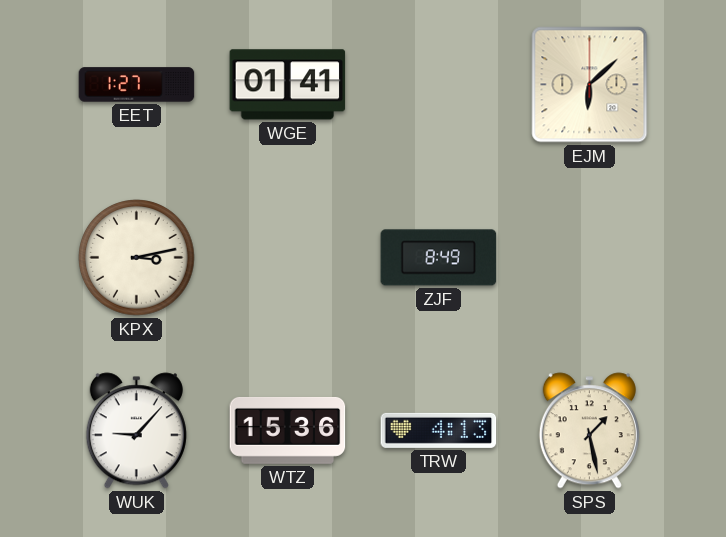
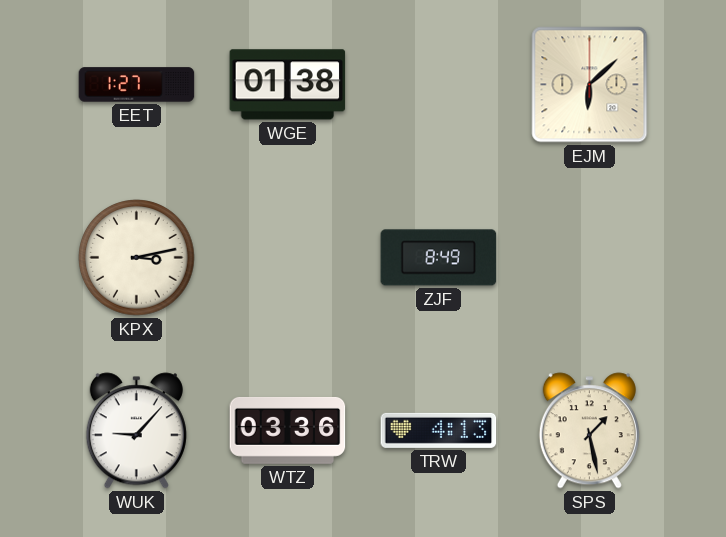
WGE: 01:41 -> 01:38 (288, 85)
WTZ: 15:36 -> 03:36 (288, 430)
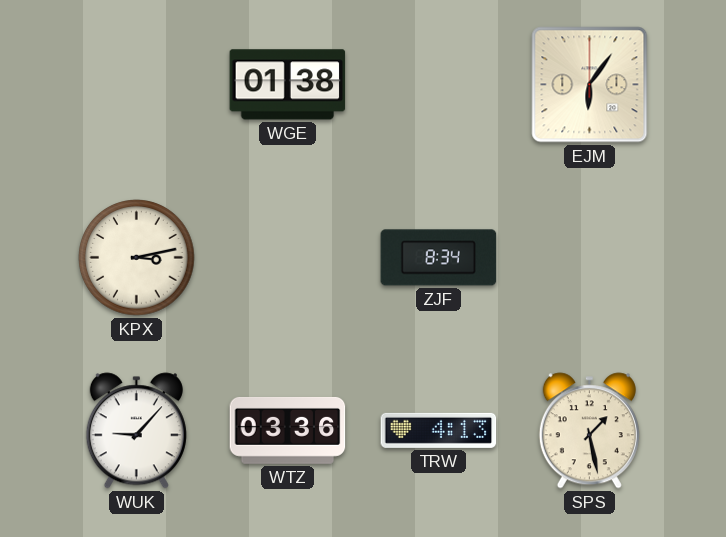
EET: 1:27 -> none (137, 85)
EJM: 6:08 -> 6:06 (590, 85)
ZJF: 8:49 -> 8:34 (439, 258)
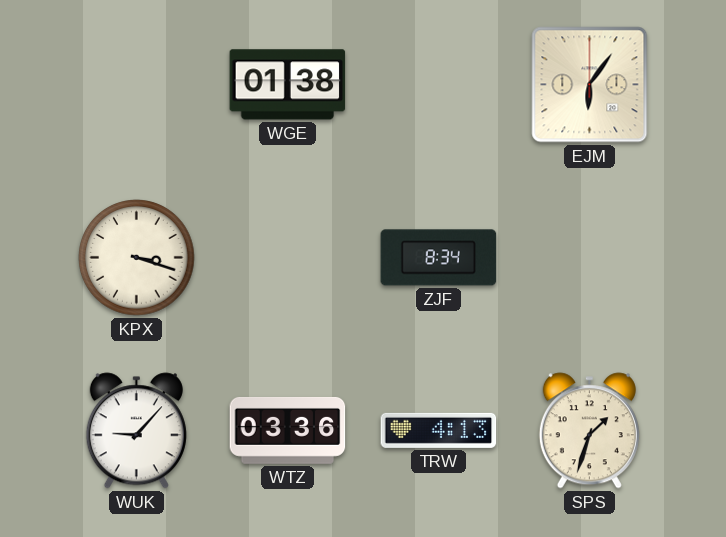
KPX: 3:13 -> 3:18 (137, 258)
SPS: 1:28 -> 1:33 (589, 431)
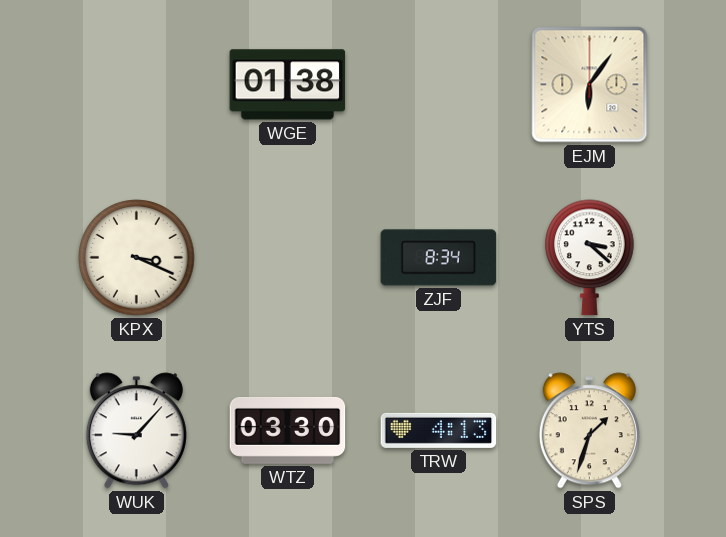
KPX: 3:18 -> 3:19 (137, 258)
YTS: none -> 3:22 (590, 258)
WTZ: 03:36 -> 03:30 (288, 430)
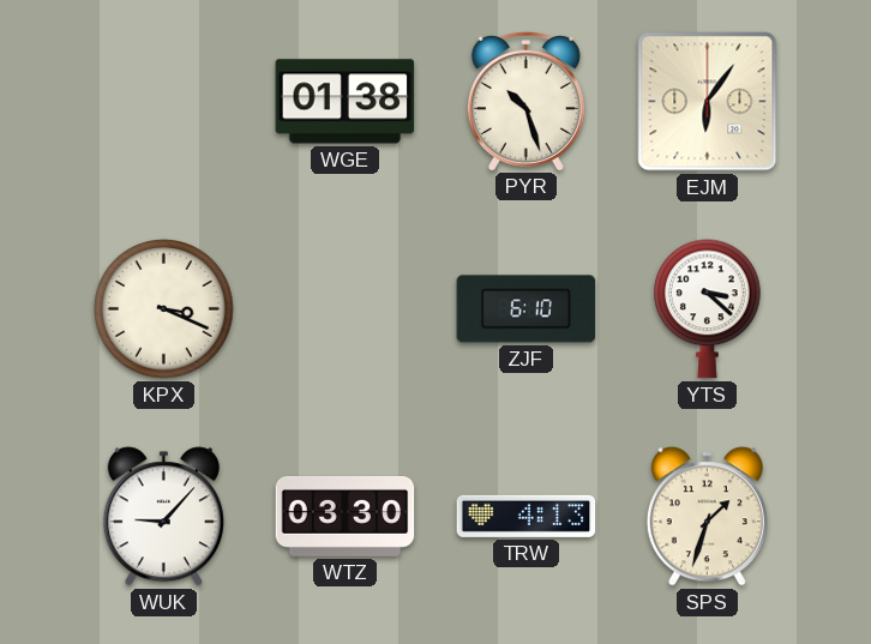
PYR: none -> 10:27 (525, 101)
ZJF: 8:34 -> 6:10 (527, 309)
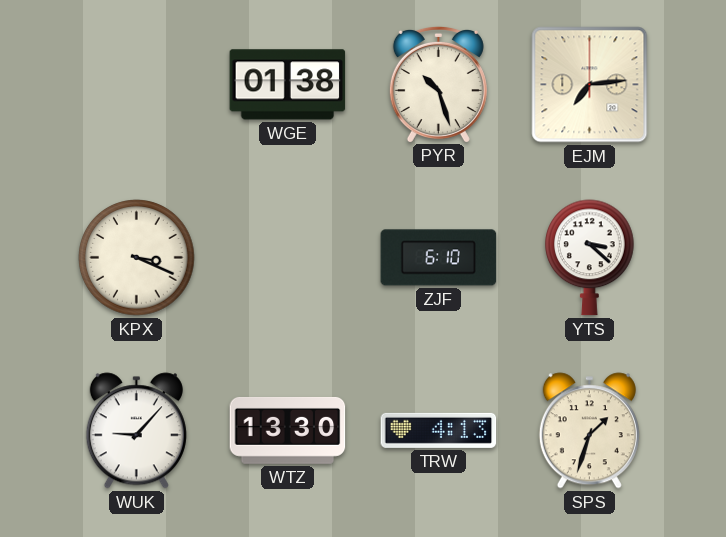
EJM: 6:06 -> 7:14 (590, 85)
WTZ: 03:30 -> 13:30 (288, 430)
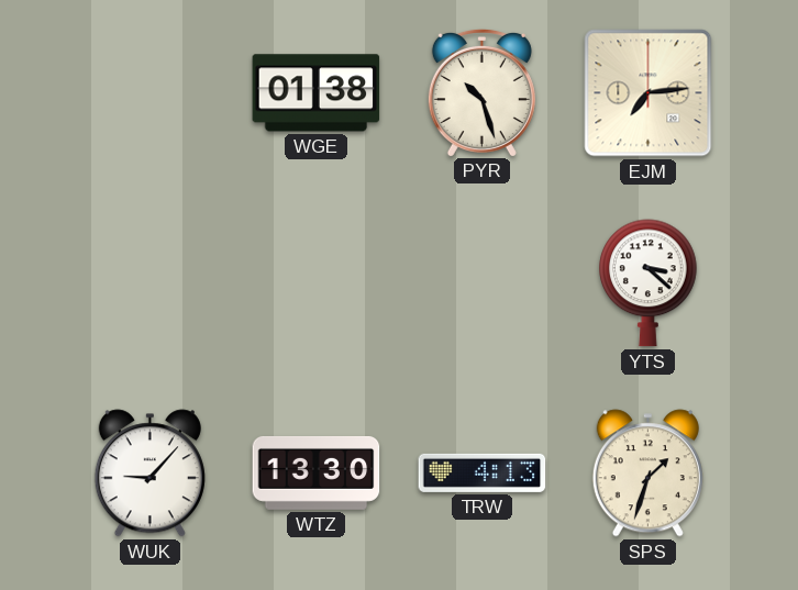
KPX: 3:19 -> none (137, 258)
ZJF: 6:10 -> none (439, 258)
